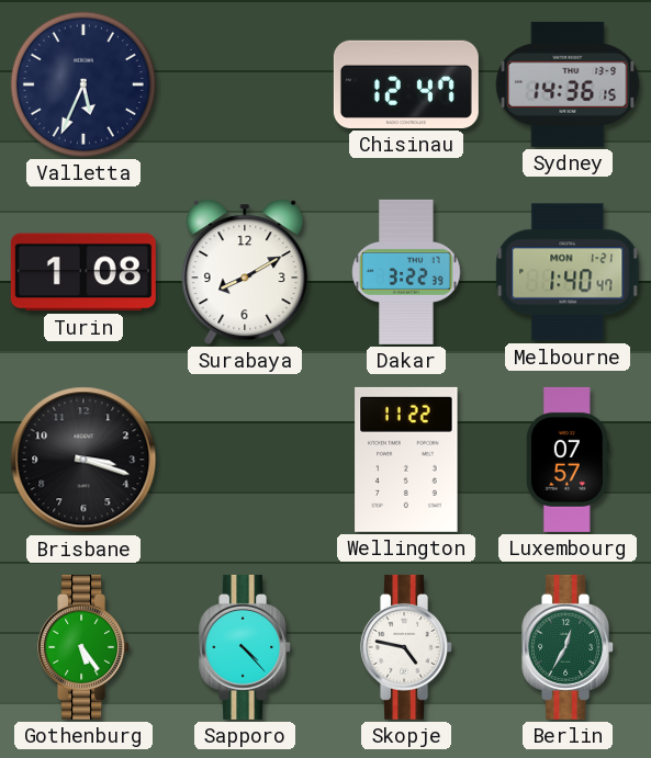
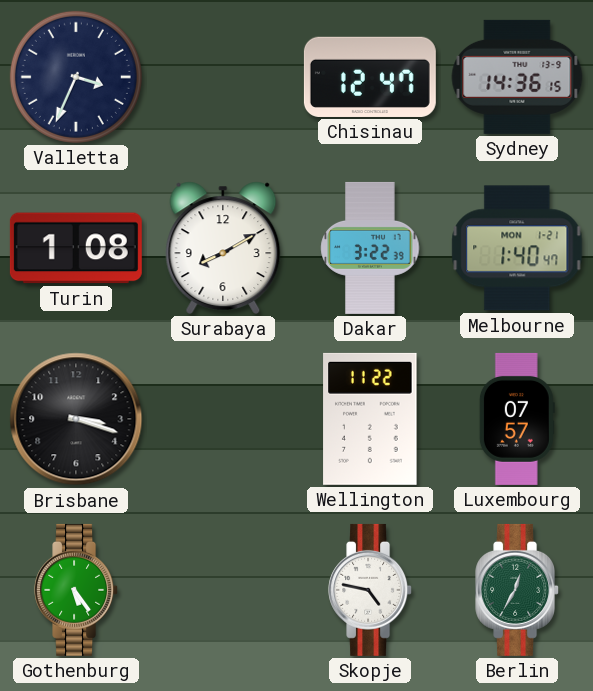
Valletta: 5:34 -> 3:34 (76, 77)
Sapporo: 4:23 -> none (246, 647)
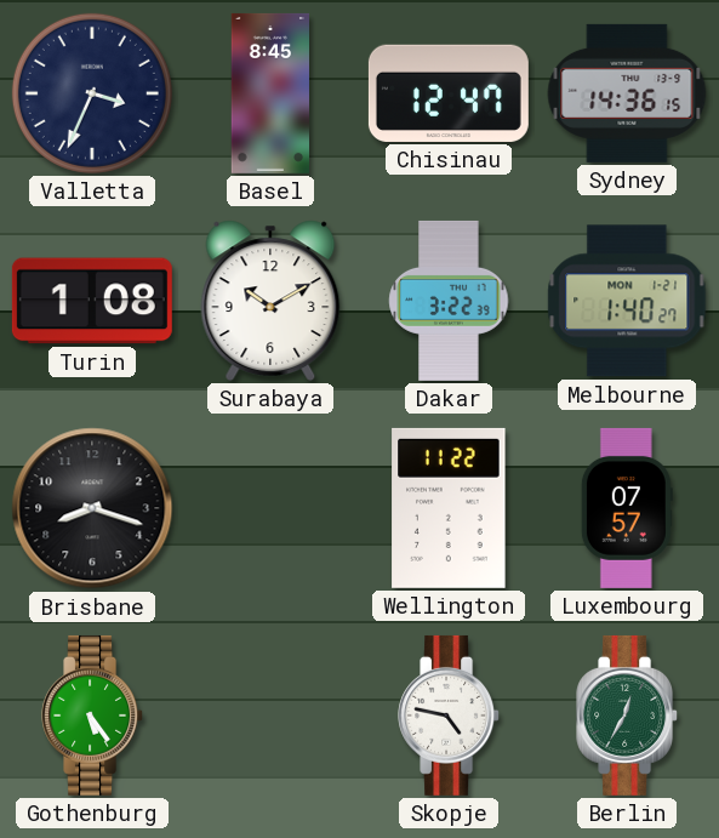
Basel: none -> 8:45 (269, 93)
Surabaya: 8:10 -> 10:10 (270, 301)
Melbourne: 1:40:47 -> 1:40:27 (627, 301)
Brisbane: 3:18 -> 8:18 (92, 508)
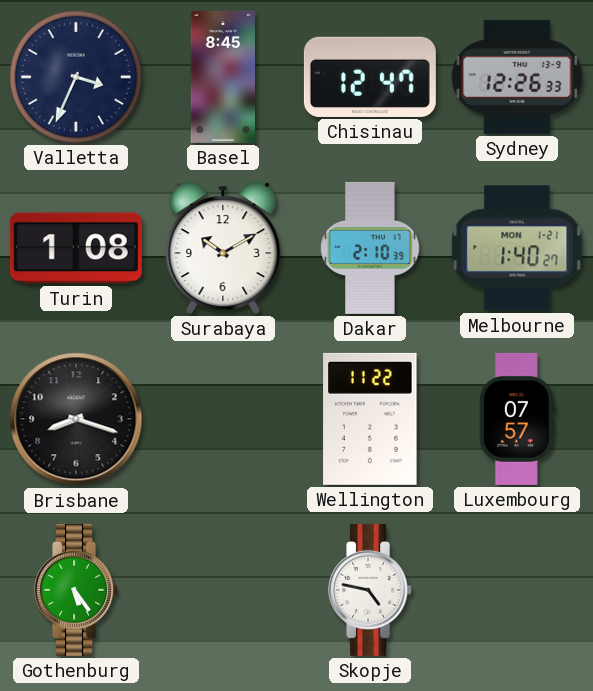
Sydney: 14:36 -> 12:26 (517, 77)
Dakar: 3:22 -> 2:10 (370, 248)
Berlin: 12:35 -> none (628, 716)
